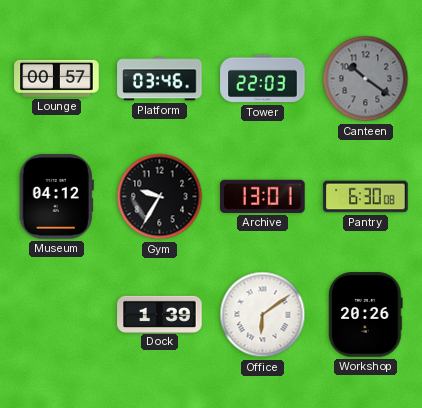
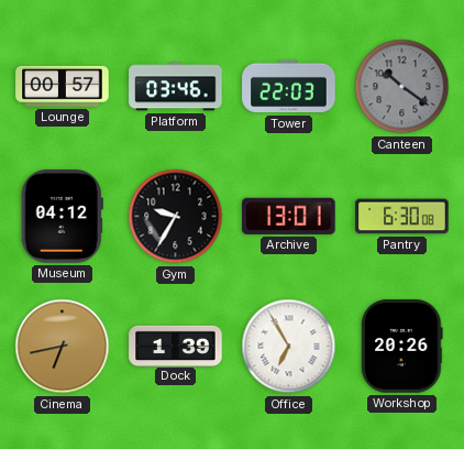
Cinema: none -> 6:43 (63, 347)
Office: 6:09 -> 6:55 (289, 347)
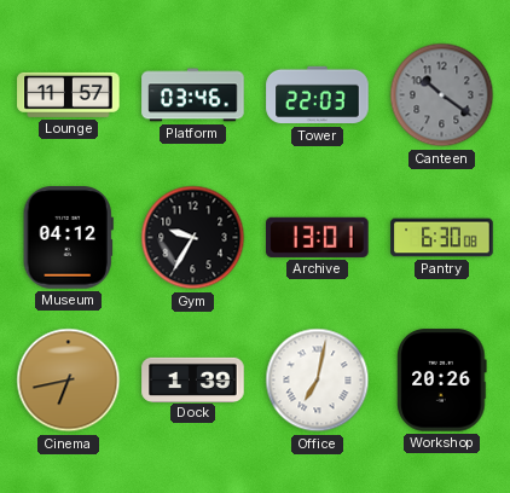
Lounge: 00:57 -> 11:57 (69, 94)
Office: 6:55 -> 7:02 (318, 381)
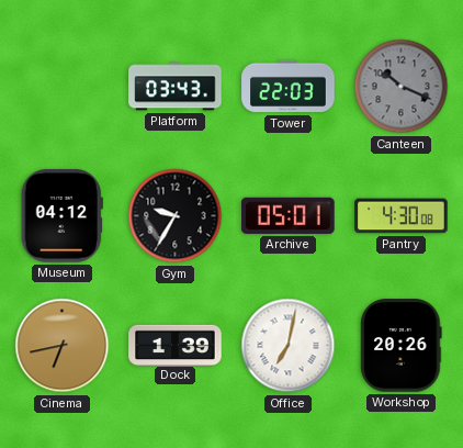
Lounge: 11:57 -> none (69, 94)
Platform: 03:46 -> 03:43 (176, 87)
Canteen: 10:21 -> 10:19 (402, 87)
Archive: 13:01 -> 05:01 (289, 215)
Pantry: 6:30 -> 4:30 (402, 216)
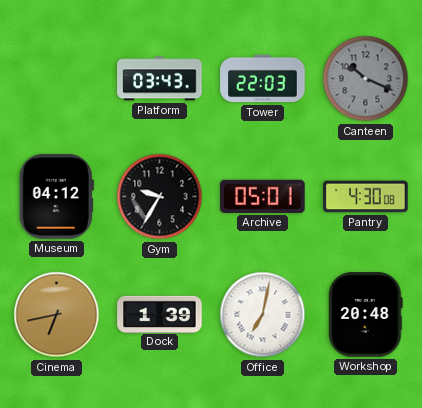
Workshop: 20:26 -> 20:48 (366, 315)
